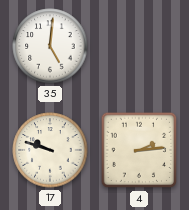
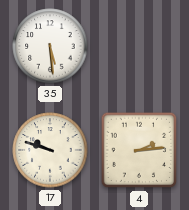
35: 5:01 -> 5:29 (50, 46)
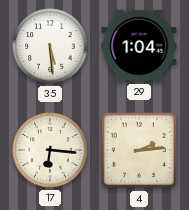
29: none -> 1:04 (139, 46)
17: 9:48 -> 6:16 (50, 150)
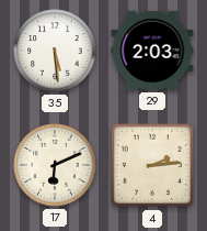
29: 1:04 -> 2:03 (152, 51)
17: 6:16 -> 6:11 (55, 165)
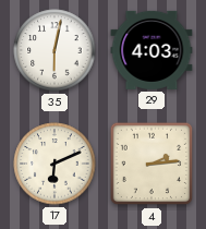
35: 5:29 -> 6:02 (54, 50)
29: 2:03 -> 4:03 (152, 50)
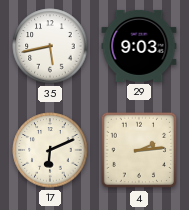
35: 6:02 -> 5:43 (50, 46)
29: 4:03 -> 9:03 (139, 46)
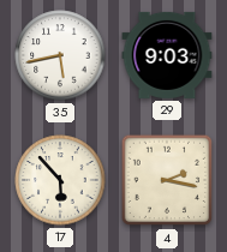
17: 6:11 -> 5:53 (60, 180)
4: 2:14 -> 2:17 (167, 180)
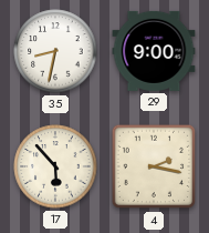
35: 5:43 -> 8:32 (55, 51)
29: 9:03 -> 9:00 (154, 51)
